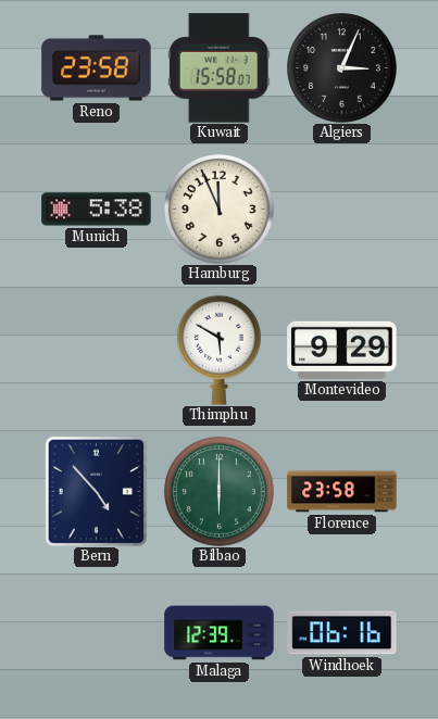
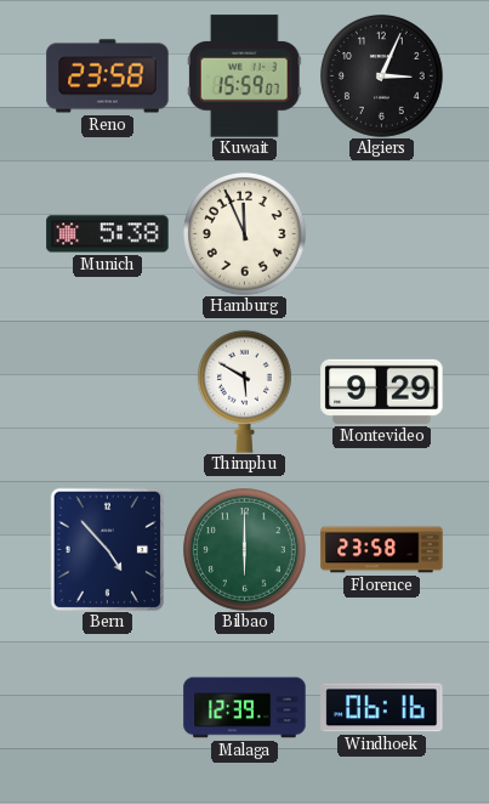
Kuwait: 15:58 -> 15:59 (244, 77)
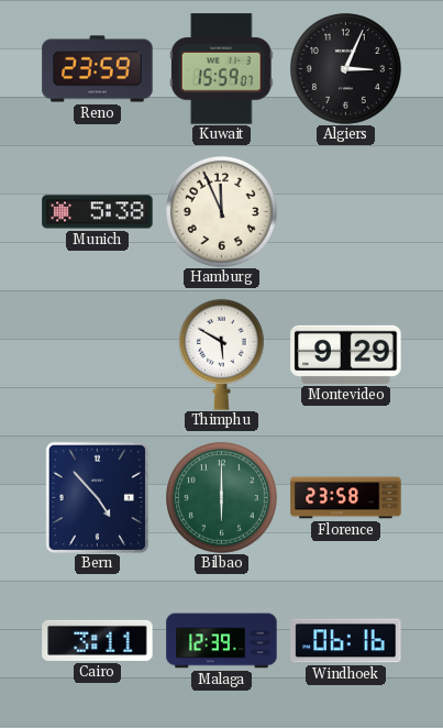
Reno: 23:58 -> 23:59 (98, 69)
Cairo: none -> 3:11 (98, 640)
